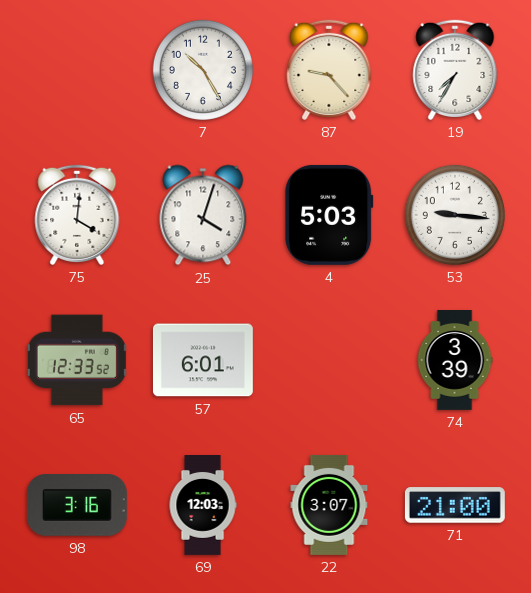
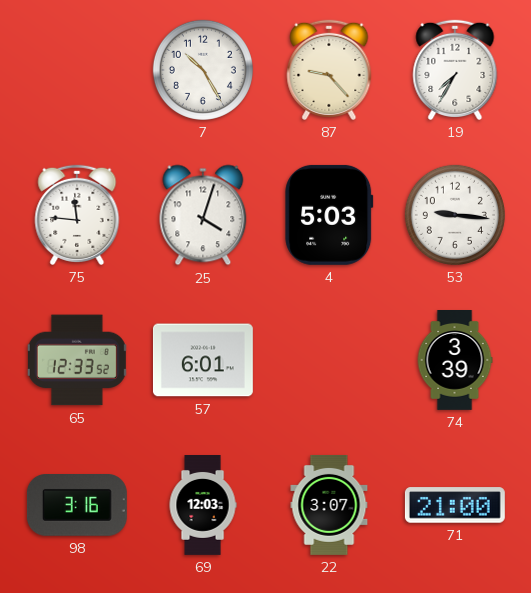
75: 4:01 -> 11:46 (77, 215)
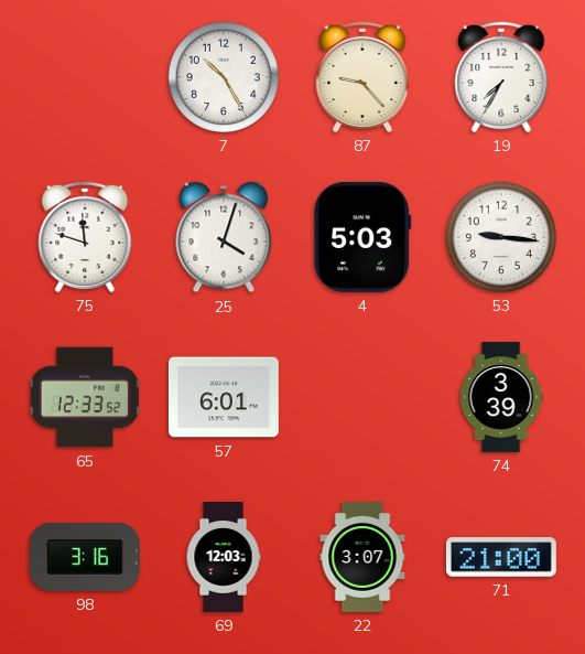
75: 11:46 -> 11:48 (85, 237)
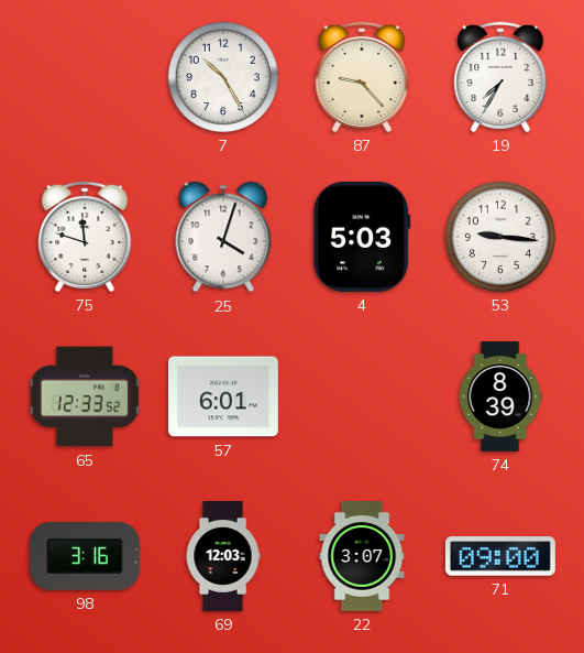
74: 3:39 -> 8:39 (500, 398)
71: 21:00 -> 09:00 (500, 556)
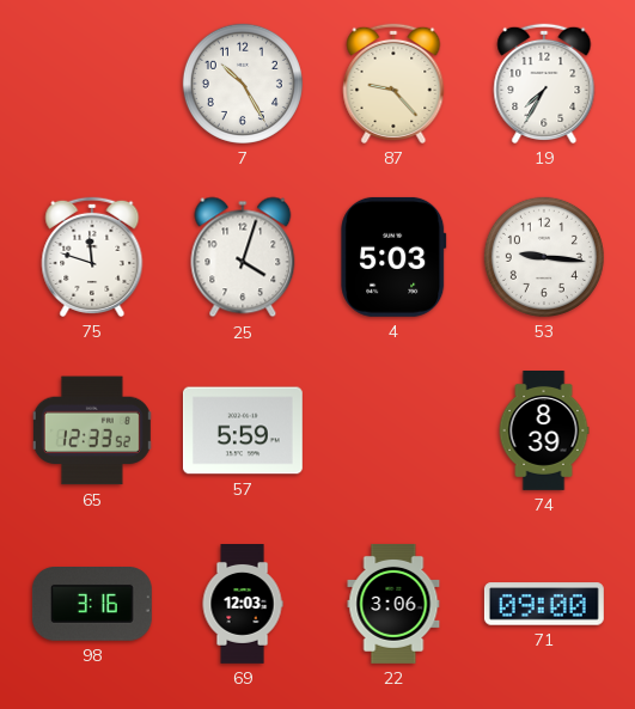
57: 6:01 -> 5:59 (243, 430)
22: 3:07 -> 3:06 (393, 604)
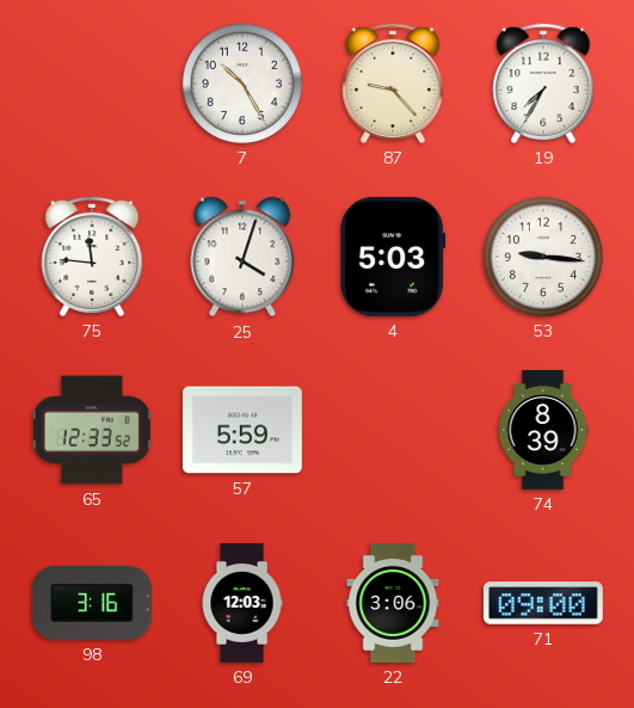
75: 11:48 -> 11:46 (92, 257)
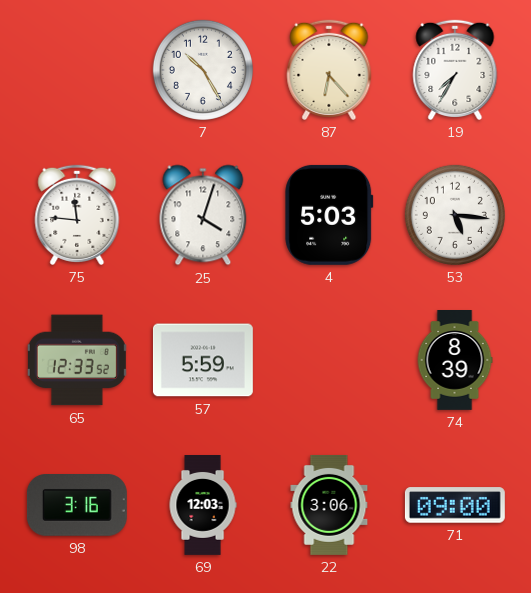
87: 9:23 -> 6:23 (329, 70)
53: 9:16 -> 5:16 (455, 215)
